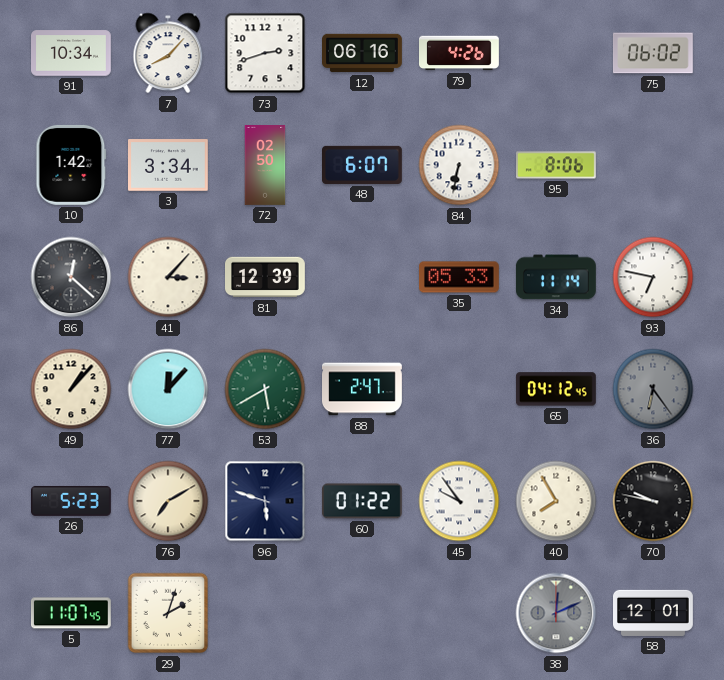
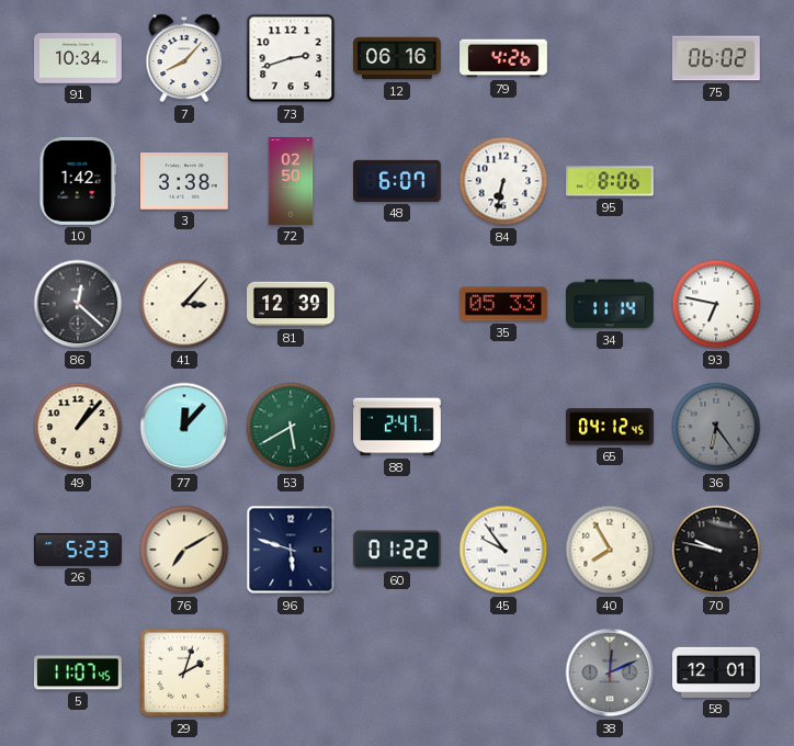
3: 3:34 -> 3:38 (185, 181)
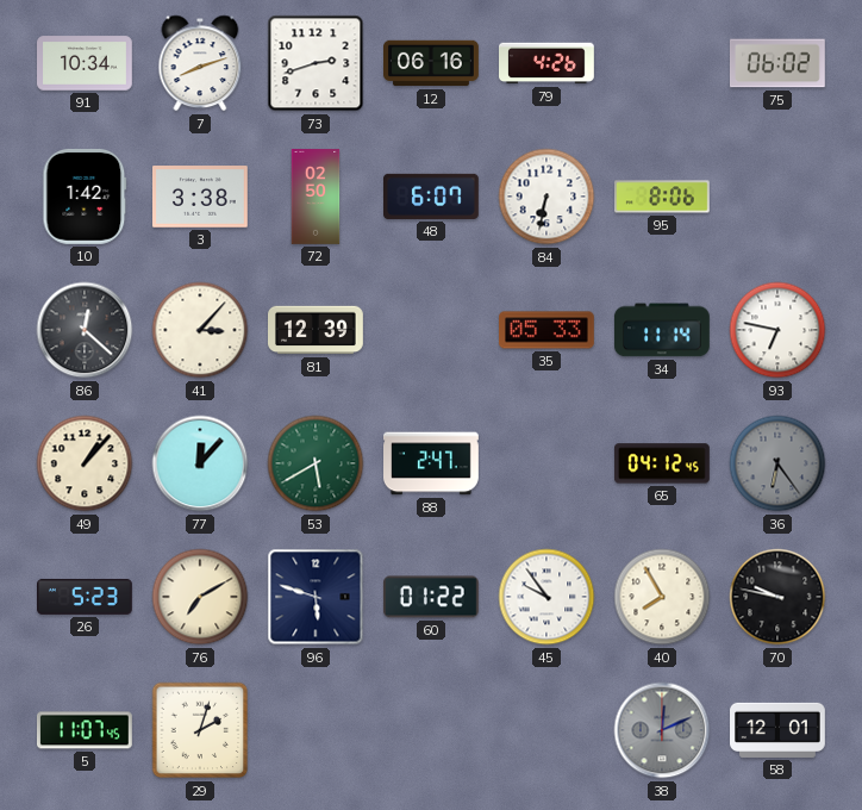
7: 8:07 -> 8:12 (200, 63)
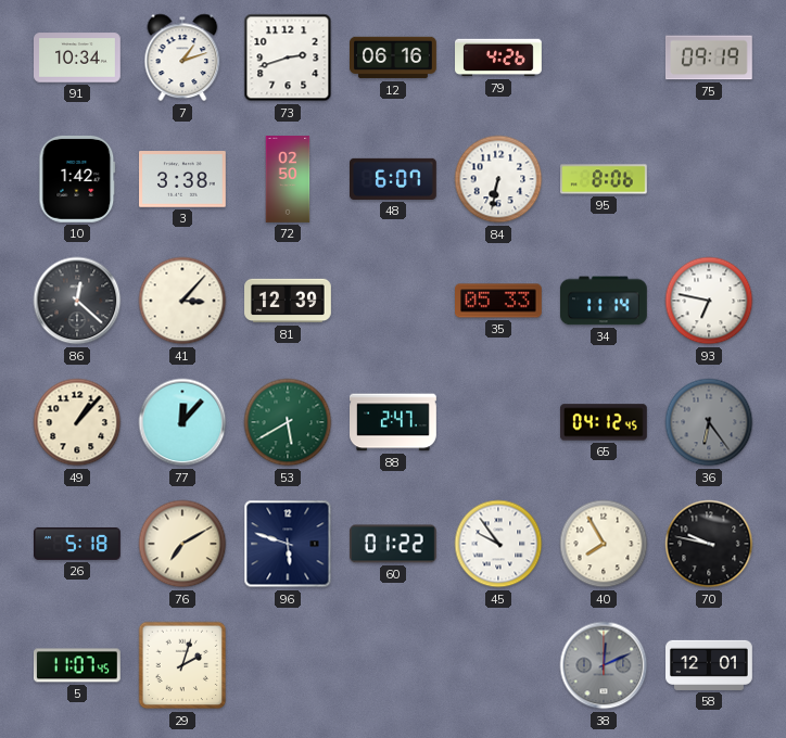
7: 8:12 -> 1:12 (182, 58)
75: 06:02 -> 09:19 (709, 58)
26: 5:23 -> 5:18 (78, 544)
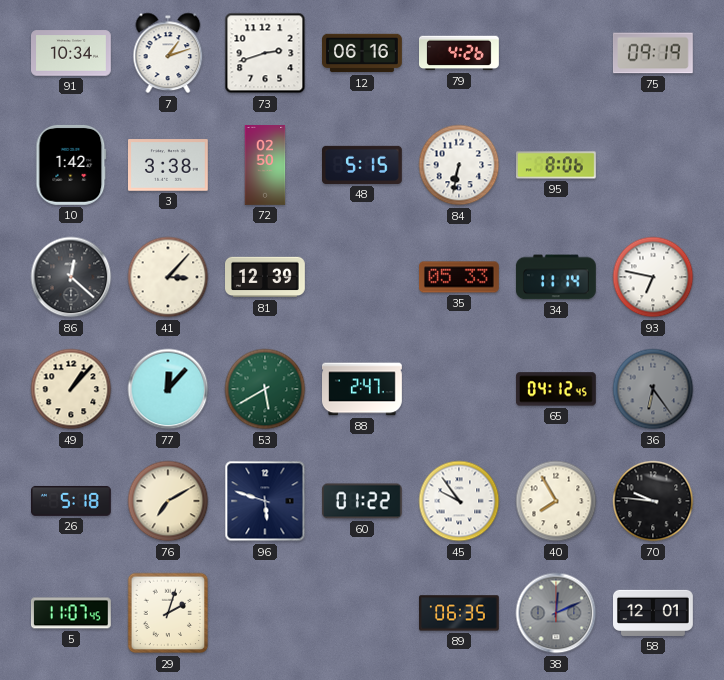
48: 6:07 -> 5:15 (363, 165)
70: 9:47 -> 9:46 (653, 501)
89: none -> 06:35 (460, 613)
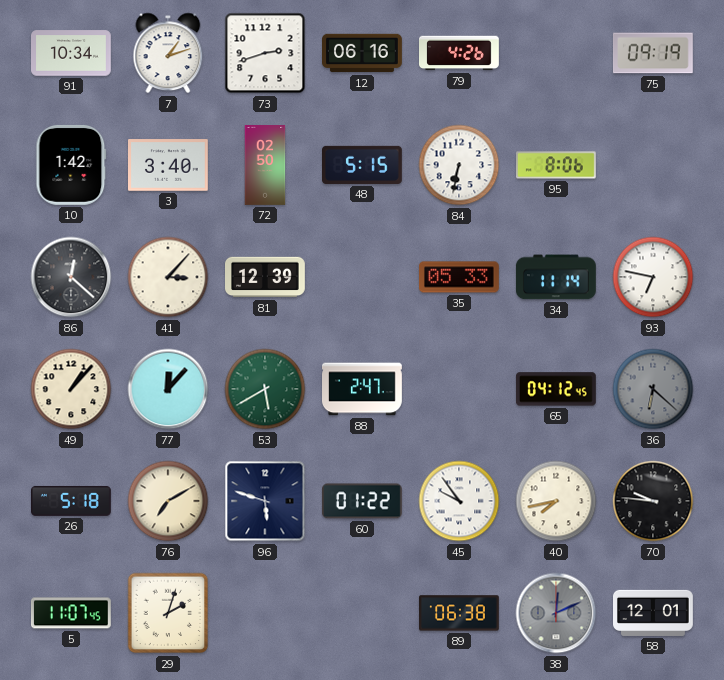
3: 3:38 -> 3:40 (169, 165)
36: 6:24 -> 6:22 (653, 389)
40: 7:55 -> 7:43 (556, 501)
89: 06:35 -> 06:38 (460, 613)
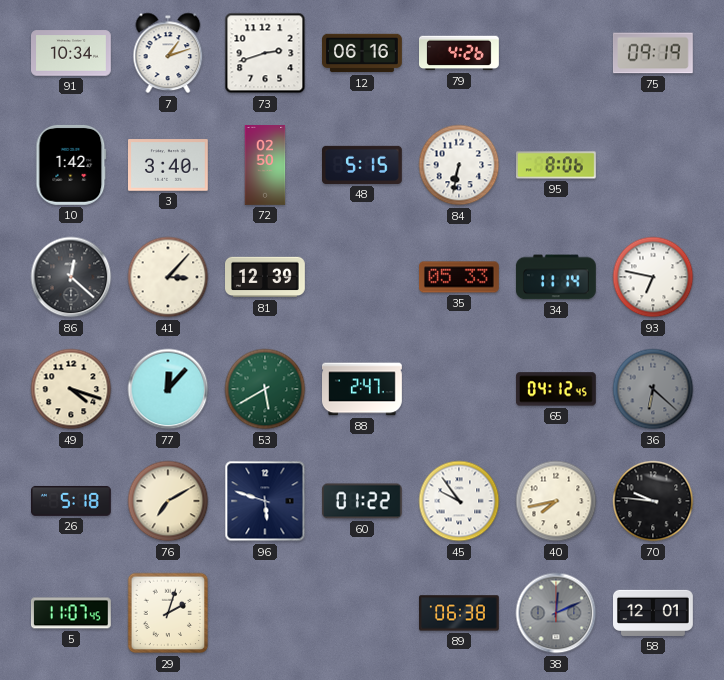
49: 1:07 -> 4:18 (71, 389)
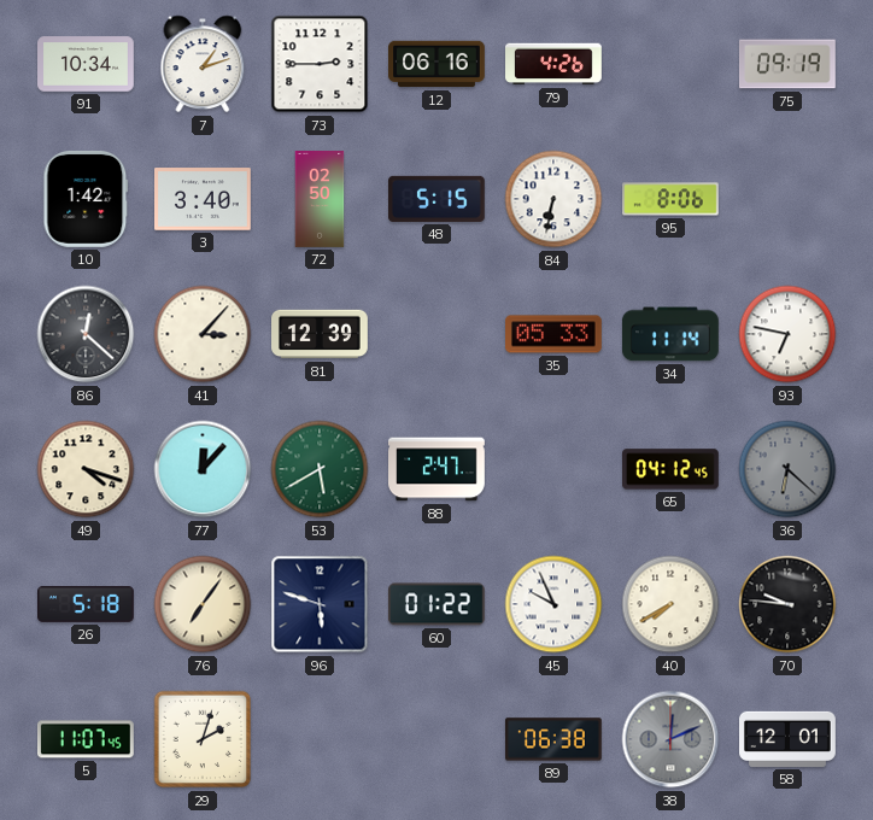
73: 2:42 -> 2:45 (320, 64)
76: 7:10 -> 7:06 (203, 604)
45: 9:54 -> 9:56 (553, 604)
40: 7:43 -> 7:40 (670, 604)
